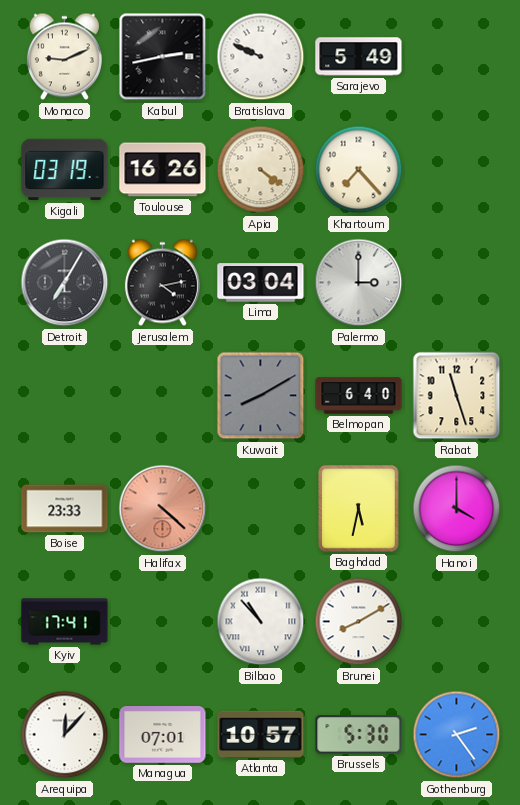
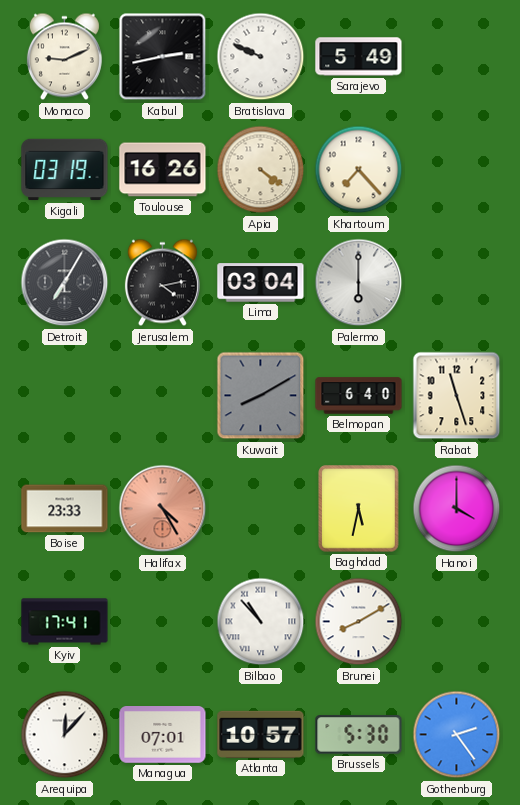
Palermo: 3:00 -> 6:00 (359, 283)
Halifax: 4:22 -> 4:25 (163, 509)
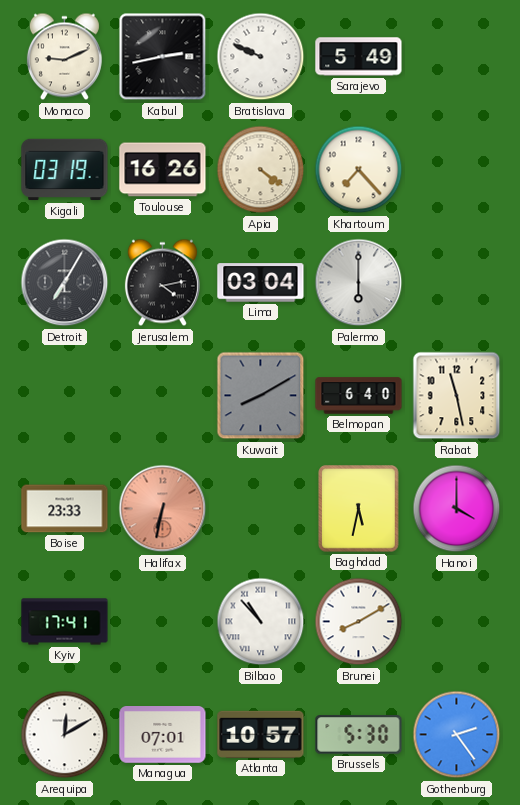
Rabat: 11:27 -> 11:28 (457, 396)
Halifax: 4:25 -> 6:32 (163, 509)
Arequipa: 12:07 -> 12:10 (65, 735)
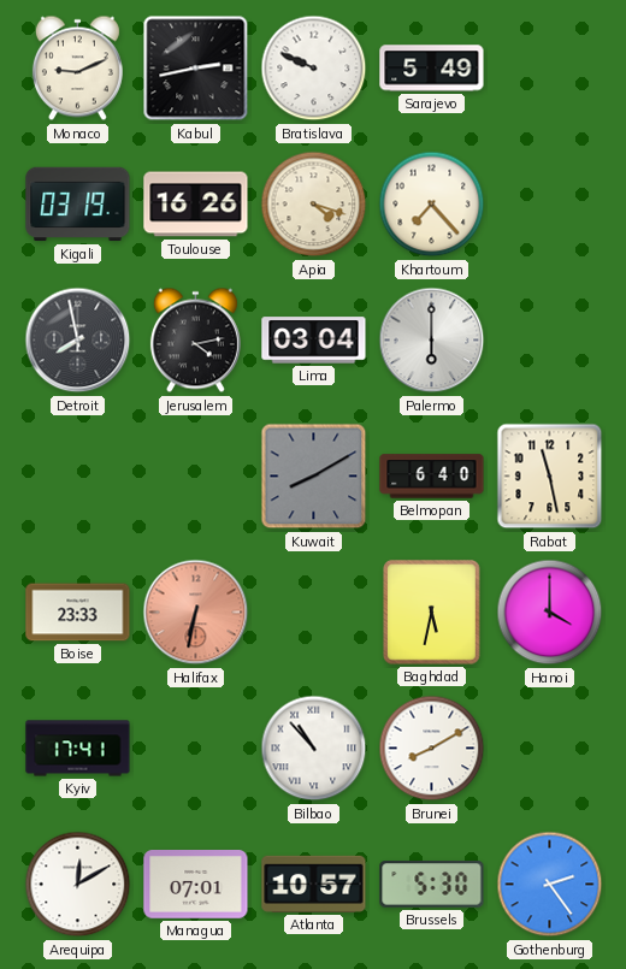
Apia: 4:21 -> 4:18 (314, 205)
Detroit: 7:05 -> 7:58 (78, 341)
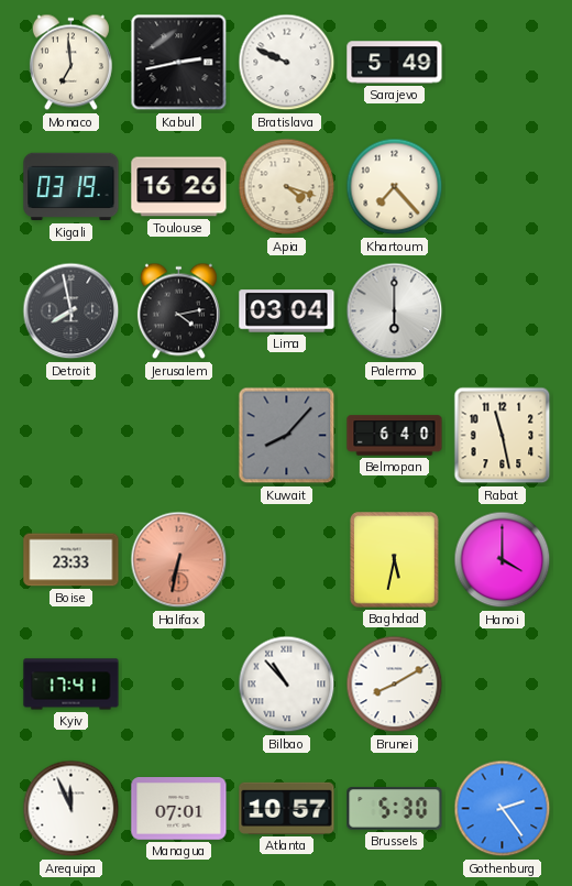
Monaco: 9:11 -> 6:59 (70, 63)
Kuwait: 8:10 -> 8:07 (287, 436)
Arequipa: 12:10 -> 11:56 (71, 809)
